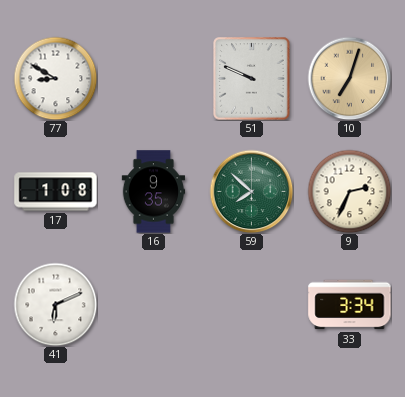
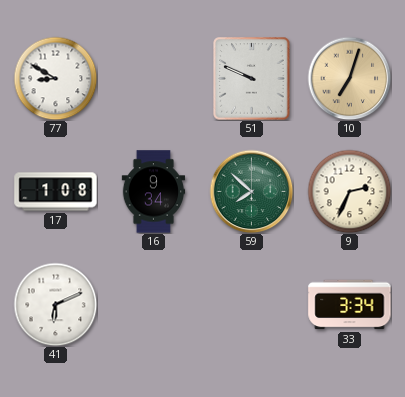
16: 9:35 -> 9:34 (154, 192)
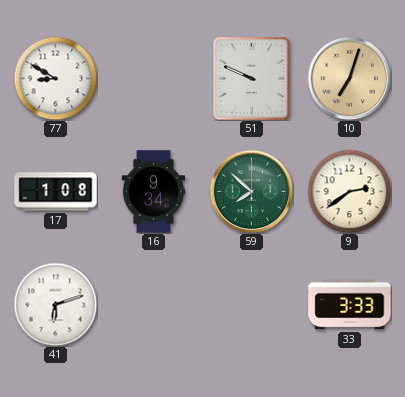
9: 2:34 -> 2:39 (349, 191)
41: 6:11 -> 6:12 (55, 304)
33: 3:34 -> 3:33 (350, 305)
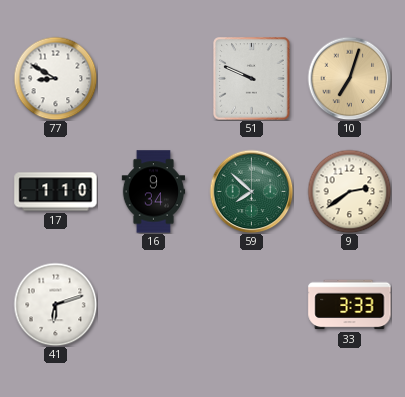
17: 1:08 -> 1:10 (56, 192)
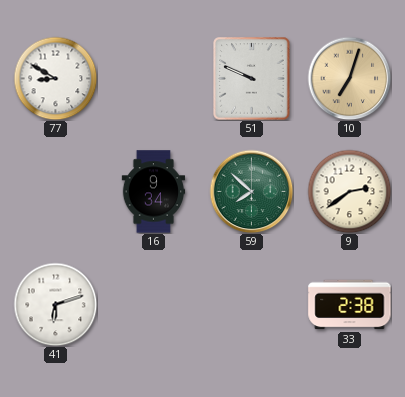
17: 1:10 -> none (56, 192)
33: 3:33 -> 2:38 (350, 305)
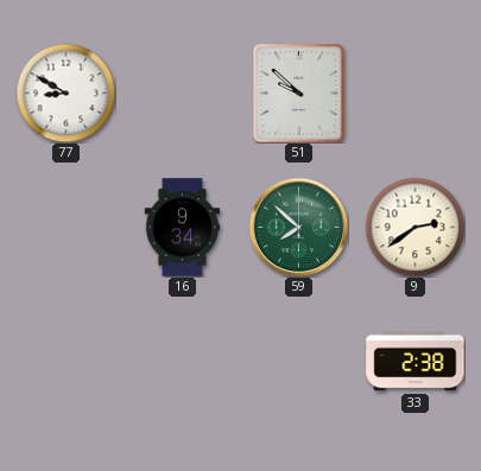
51: 9:49 -> 9:52 (299, 94)
10: 7:03 -> none (349, 78)
41: 6:12 -> none (55, 304)
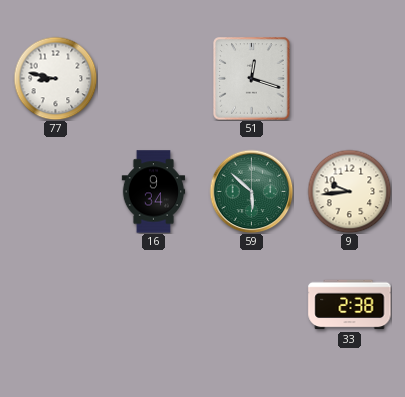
77: 8:50 -> 8:47 (55, 78)
51: 9:52 -> 12:18 (252, 79)
59: 7:52 -> 5:52 (251, 191)
9: 2:39 -> 9:44 (349, 191)
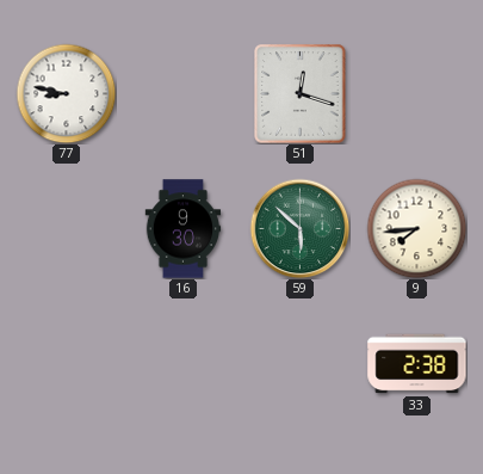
16: 9:34 -> 9:30 (184, 229)
9: 9:44 -> 7:44 (416, 228)
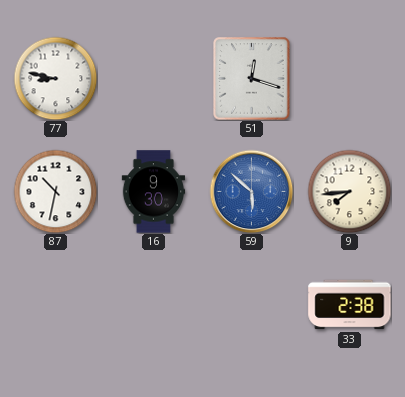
87: none -> 10:32 (55, 191)
59 dial: green -> blue (251, 191)
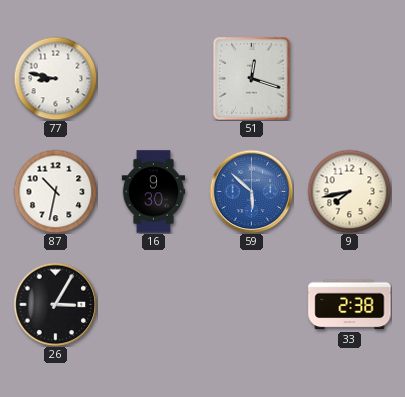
9: 7:44 -> 7:43 (349, 191)
26: none -> 3:05 (55, 304)
